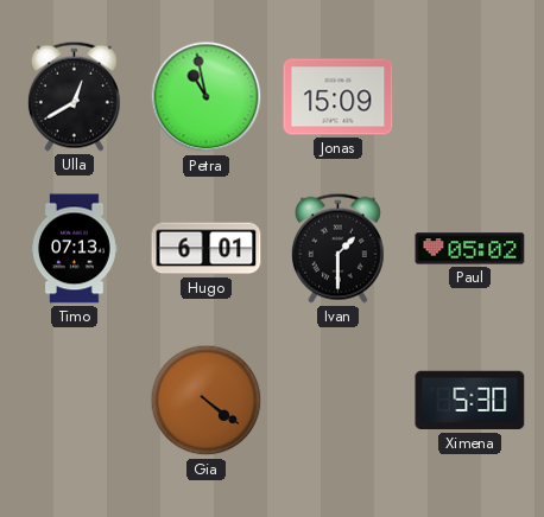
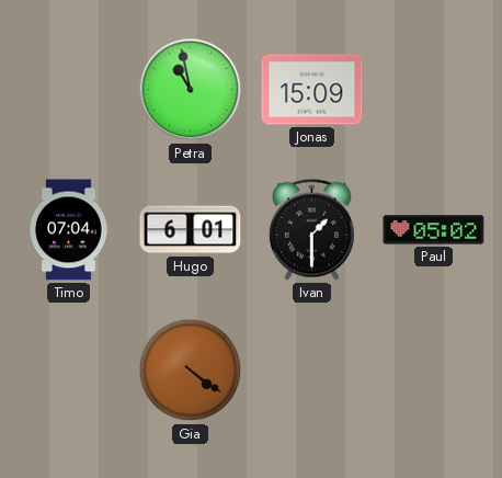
Ulla: 12:40 -> none (74, 96)
Timo: 07:13 -> 07:04 (69, 230)
Ximena: 5:30 -> none (470, 401)
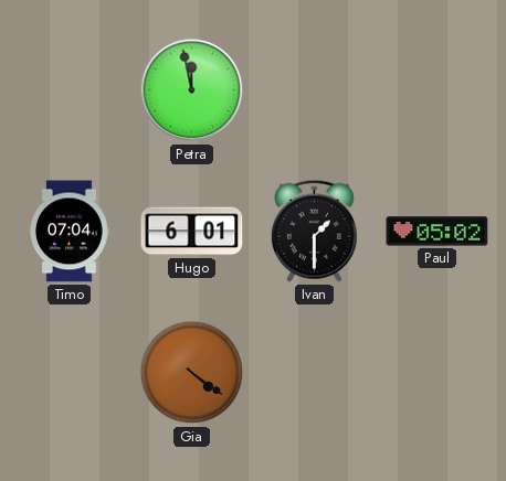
Petra: 10:58 -> 11:58 (192, 90)
Jonas: 15:09 -> none (312, 90)
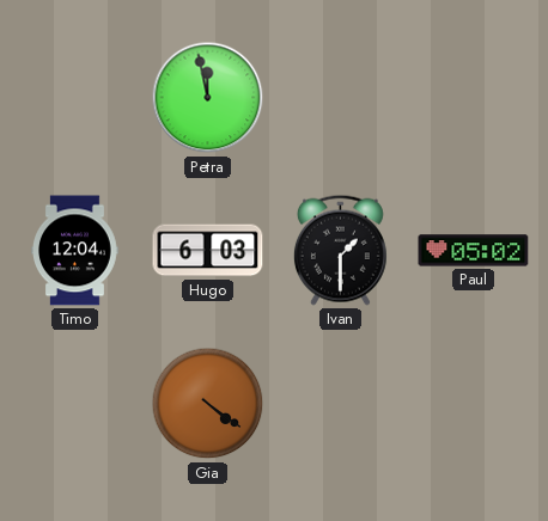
Timo: 07:04 -> 12:04 (75, 251)
Hugo: 6:01 -> 6:03 (208, 251)
